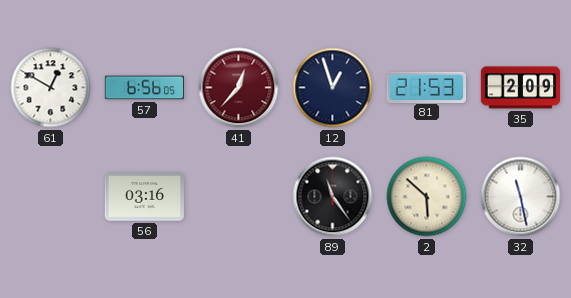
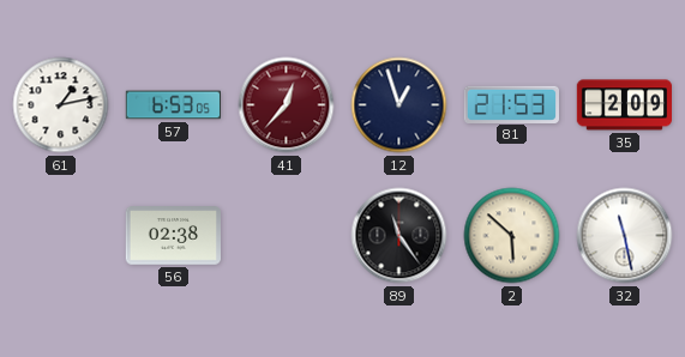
61: 12:50 -> 1:13 (61, 105)
57: 6:56 -> 6:53 (173, 105)
56: 03:16 -> 02:38 (173, 236)
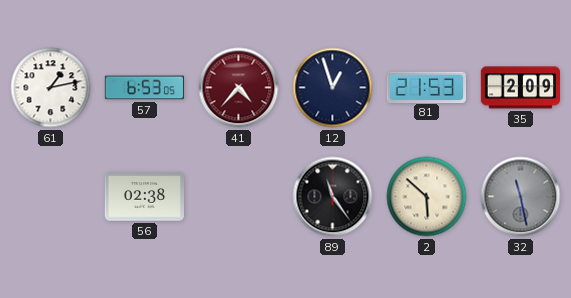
41: 12:37 -> 4:37 (239, 88)
32 dial: white -> grey (521, 197)
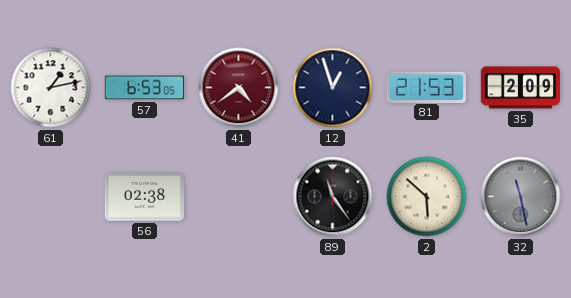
41: 4:37 -> 4:39 (239, 88)
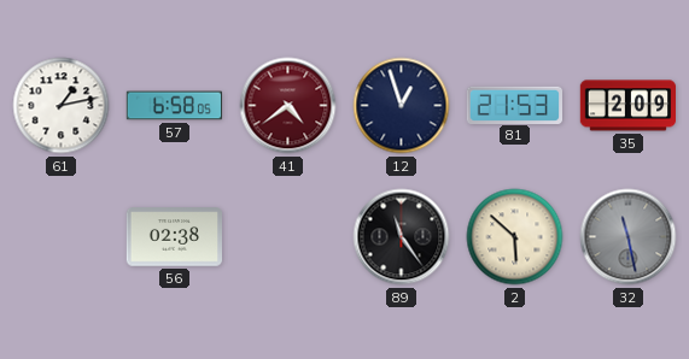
57: 6:53 -> 6:58 (174, 106)
